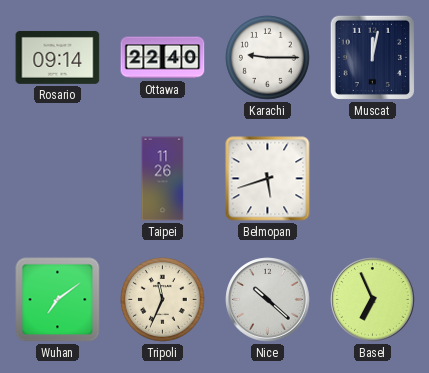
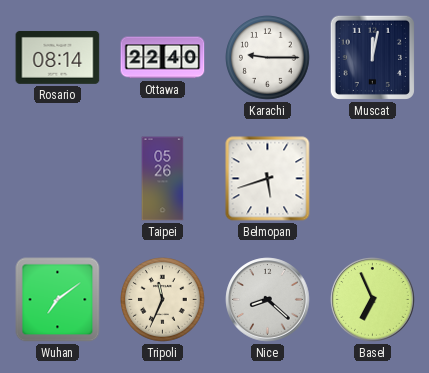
Rosario: 09:14 -> 08:14 (58, 57)
Taipei: 11:26 -> 05:26 (163, 179)
Nice: 10:22 -> 8:22 (268, 300)
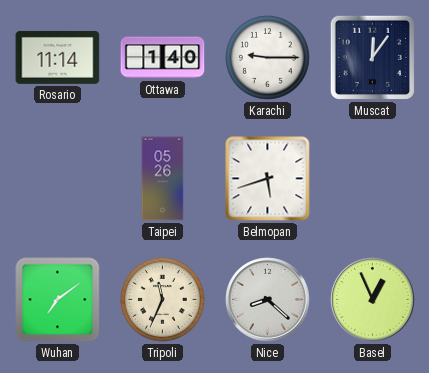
Rosario: 08:14 -> 11:14 (58, 57)
Ottawa: 22:40 -> 1:40 (163, 58)
Muscat: 12:02 -> 12:06 (372, 57)
Basel: 6:56 -> 12:56 (373, 300)
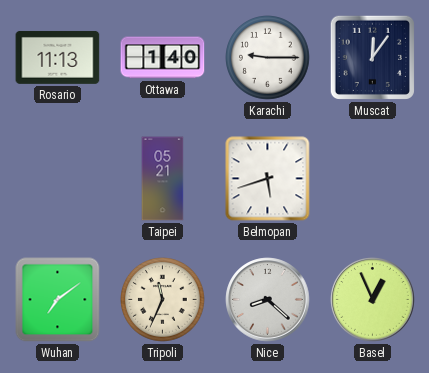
Rosario: 11:14 -> 11:13 (58, 57)
Taipei: 05:26 -> 05:21 (163, 179)
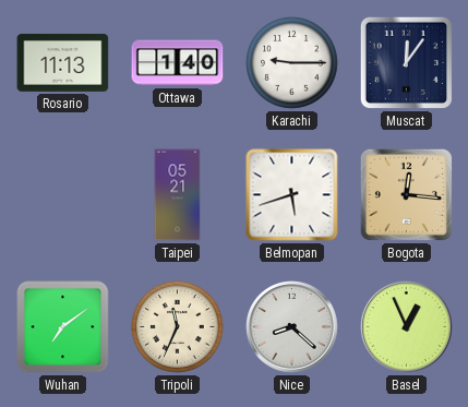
Bogota: none -> 12:16 (406, 194)
